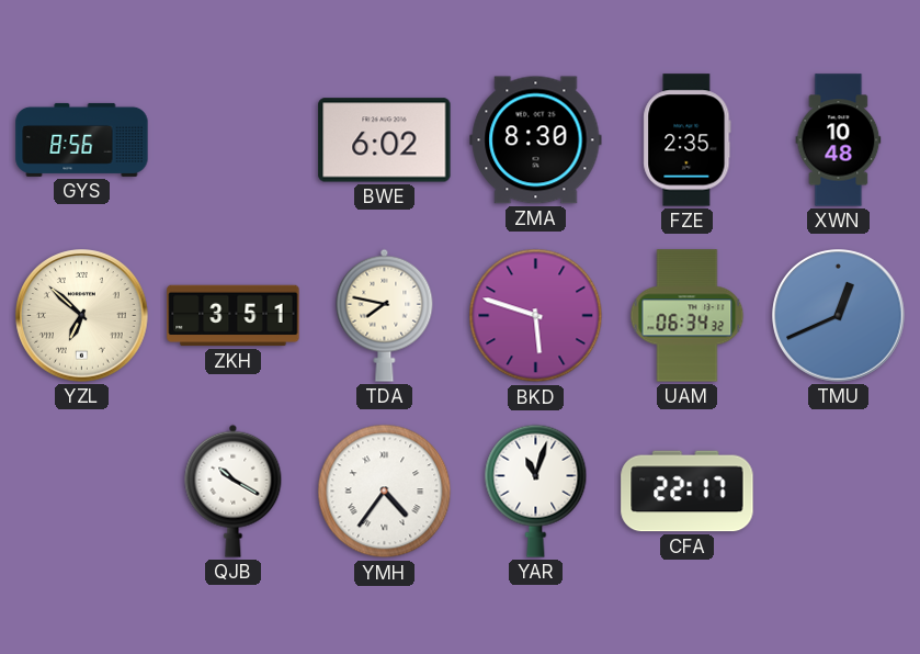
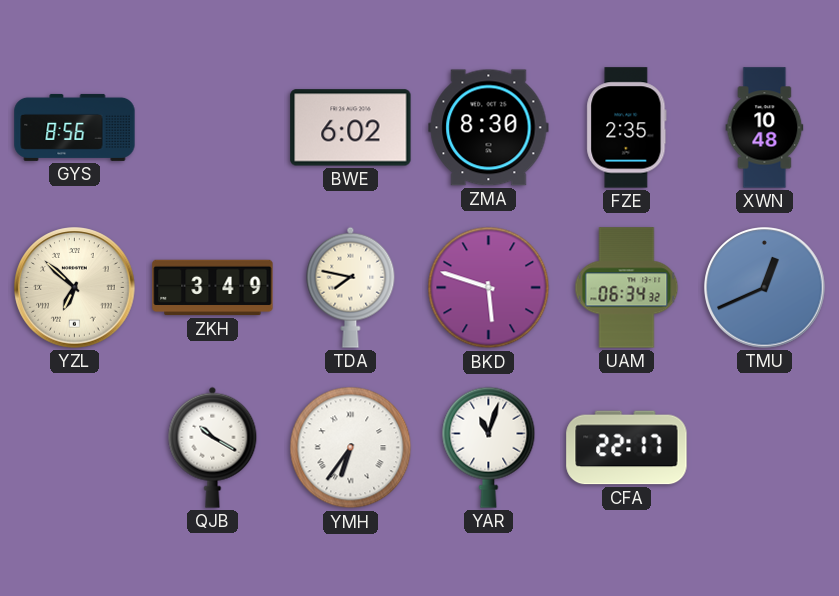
ZKH: 3:51 -> 3:49 (213, 288)
YMH: 4:36 -> 6:36 (351, 448)
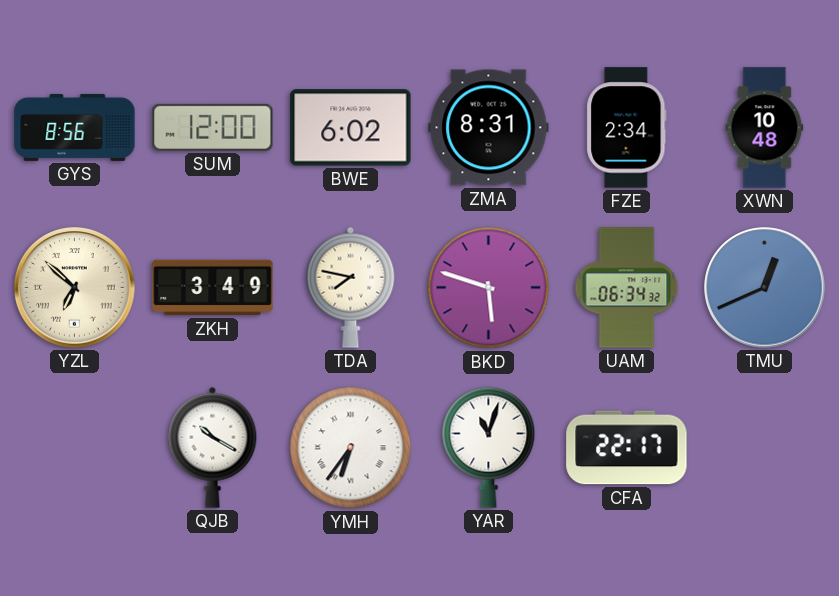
SUM: none -> 12:00 (213, 127)
ZMA: 8:30 -> 8:31 (489, 128)
FZE: 2:35 -> 2:34 (627, 128)
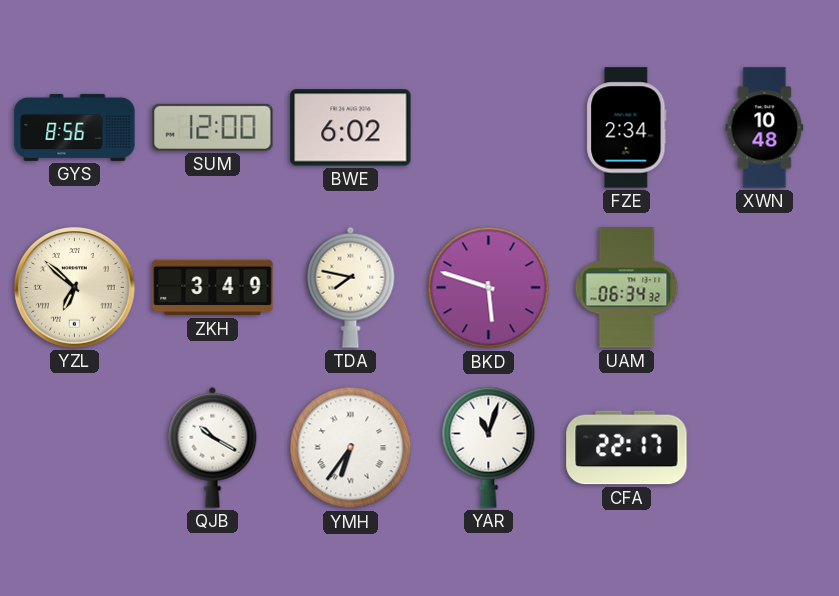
ZMA: 8:31 -> none (489, 128)
TMU: 12:41 -> none (765, 288)
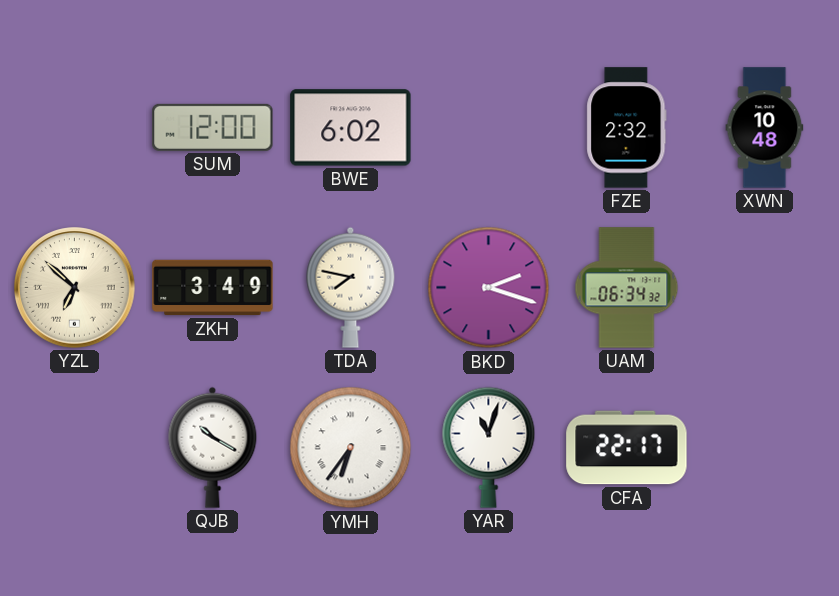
GYS: 8:56 -> none (75, 127)
FZE: 2:34 -> 2:32 (627, 128)
BKD: 5:48 -> 2:18 (489, 288)
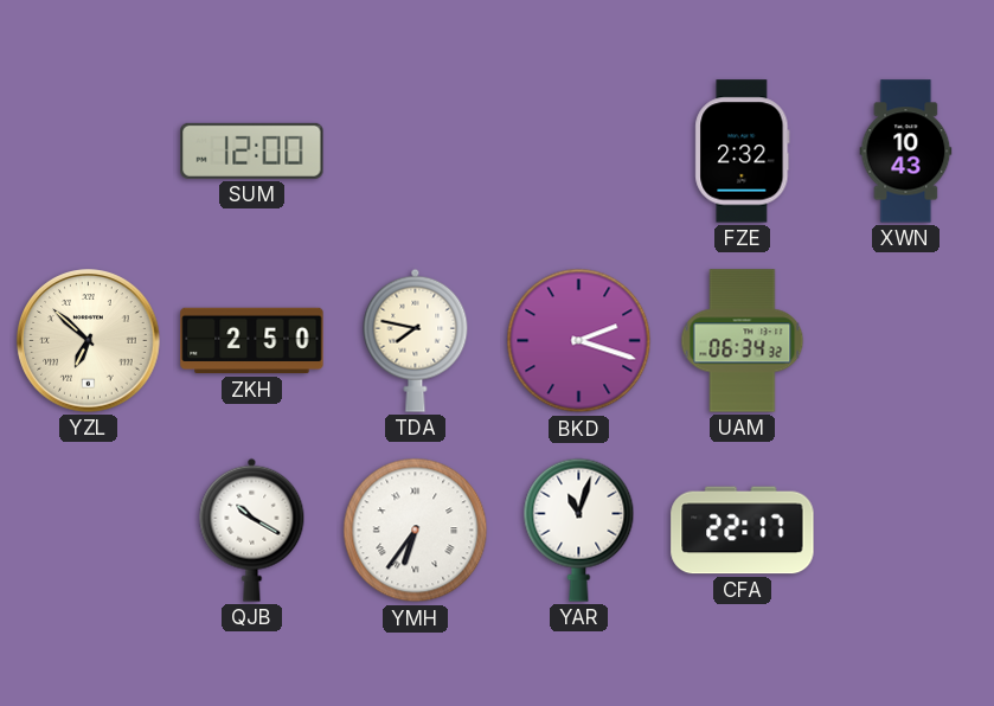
BWE: 6:02 -> none (351, 128)
XWN: 10:48 -> 10:43 (906, 152)
ZKH: 3:49 -> 2:50 (252, 341)
